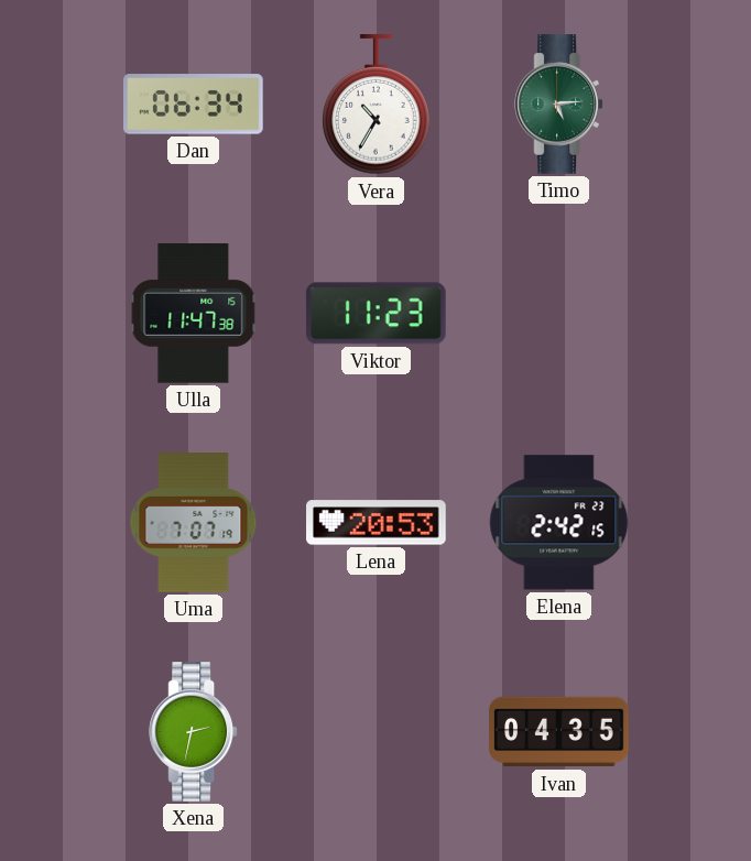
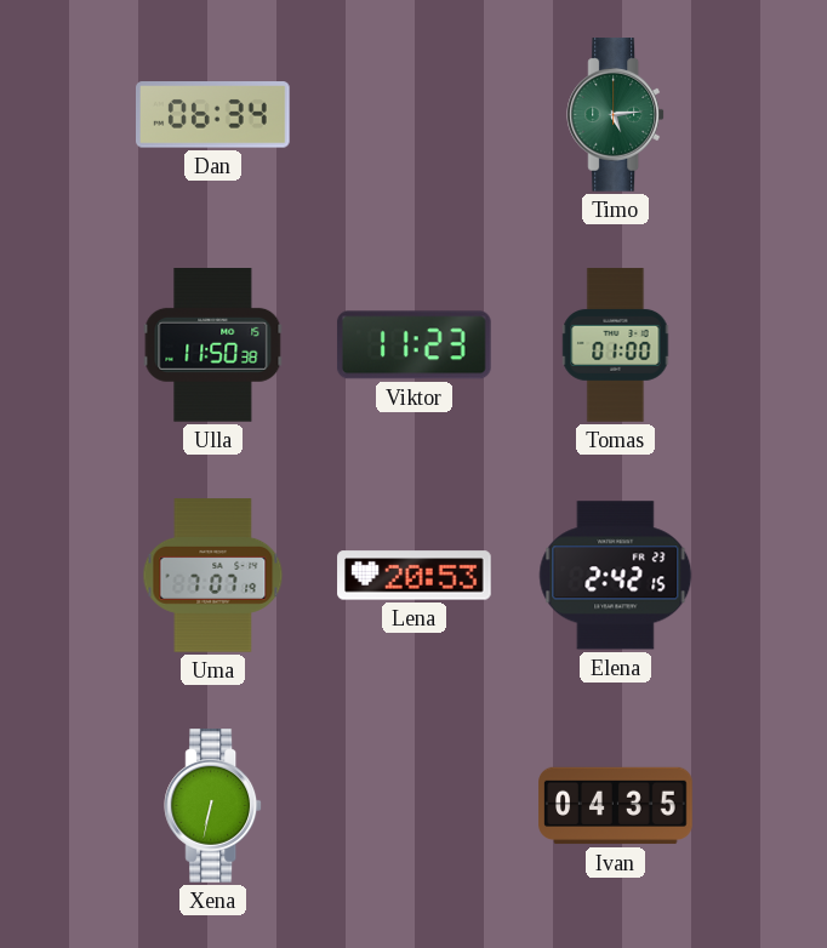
Vera: 10:35 -> none (377, 105)
Ulla: 11:47 -> 11:50 (213, 345)
Tomas: none -> 01:00 (616, 345)
Xena: 2:32 -> 6:32 (213, 806)
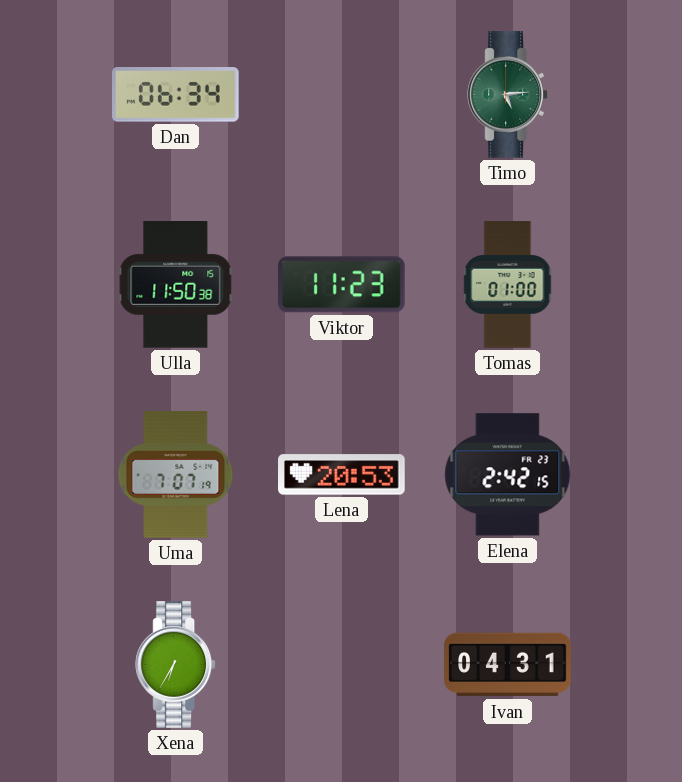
Xena: 6:32 -> 6:35 (176, 665)
Ivan: 04:35 -> 04:31 (508, 665)
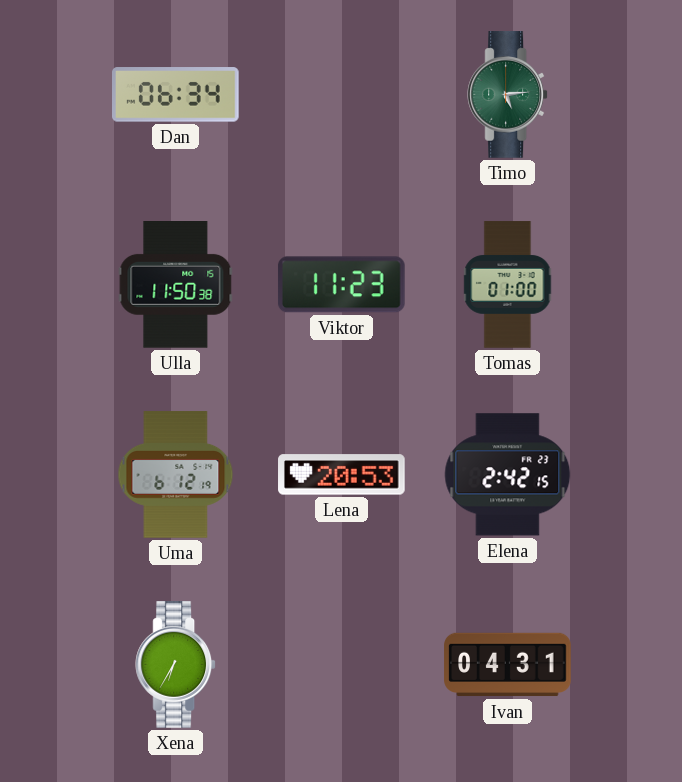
Uma: 7:07 -> 6:12 (176, 475)
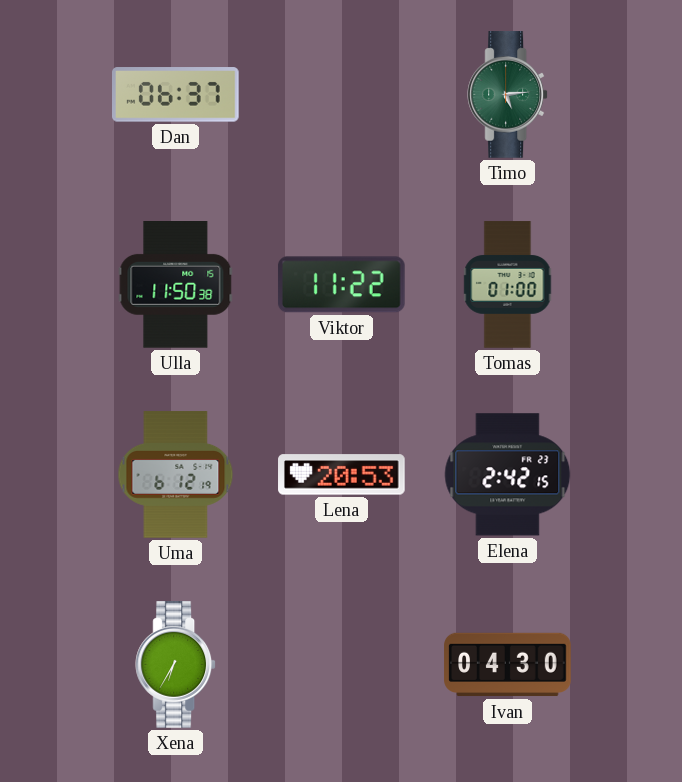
Dan: 06:34 -> 06:37 (176, 95)
Viktor: 11:23 -> 11:22 (341, 285)
Ivan: 04:31 -> 04:30 (508, 665)
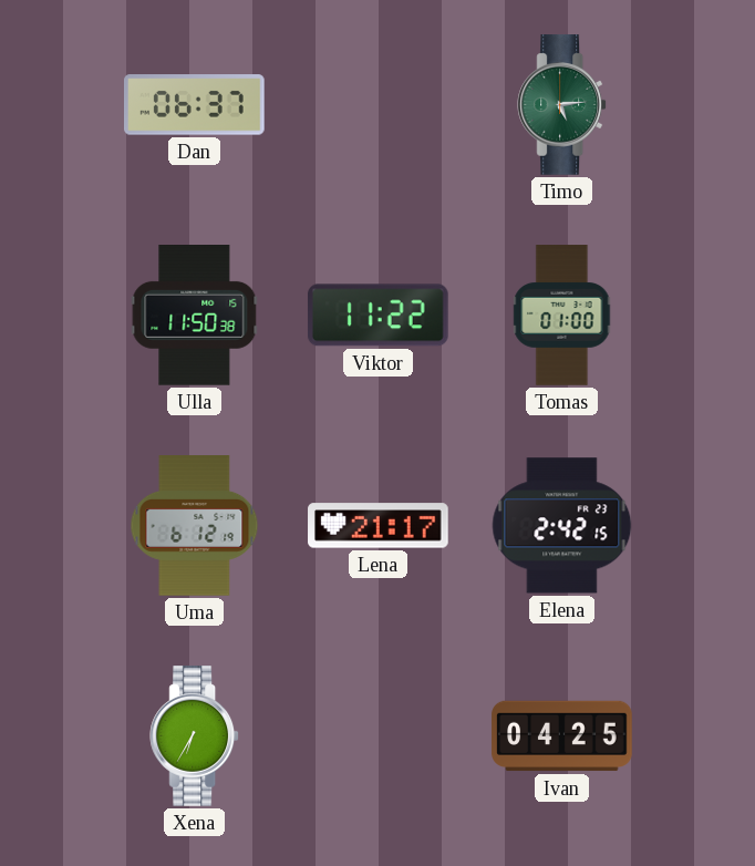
Lena: 20:53 -> 21:17 (379, 526)
Ivan: 04:30 -> 04:25 (562, 736)
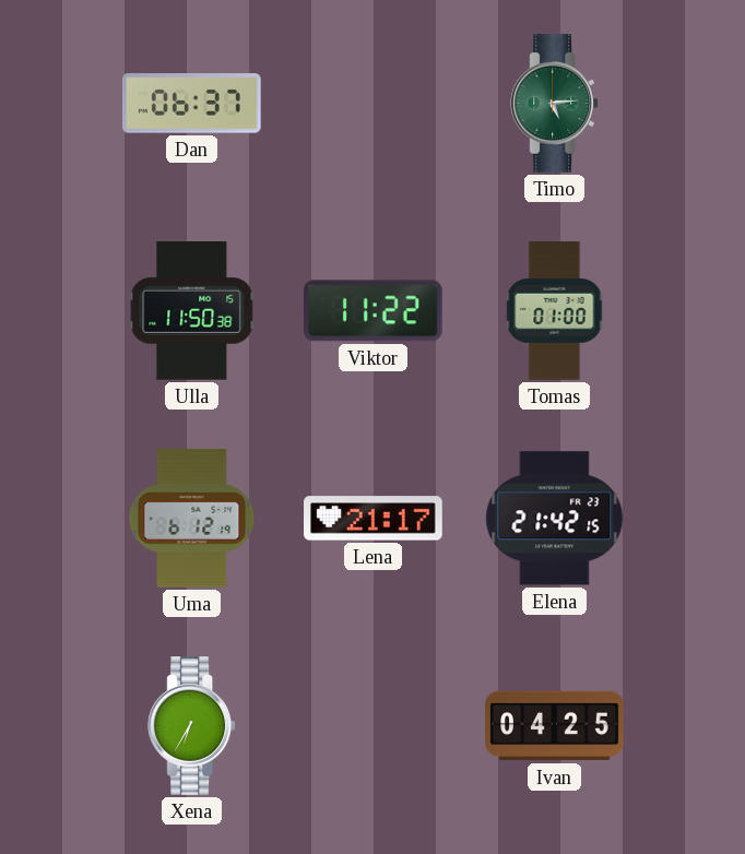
Elena: 2:42 -> 21:42 (555, 519)
